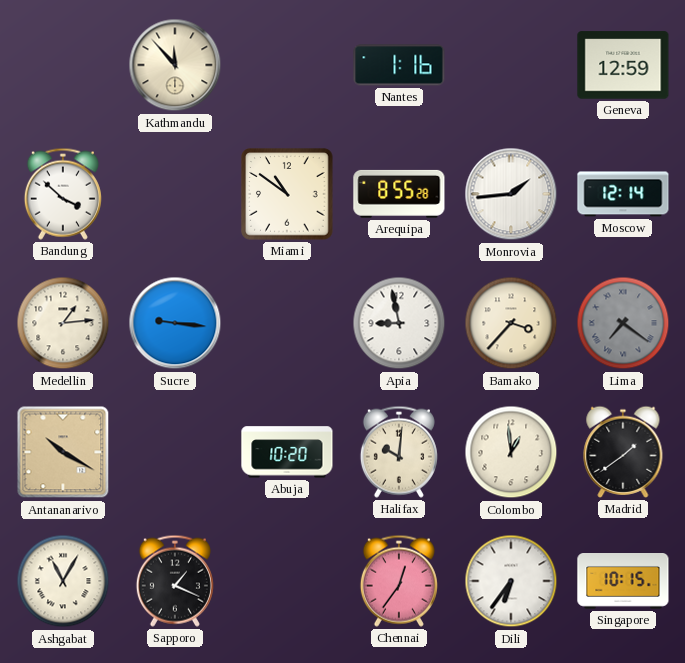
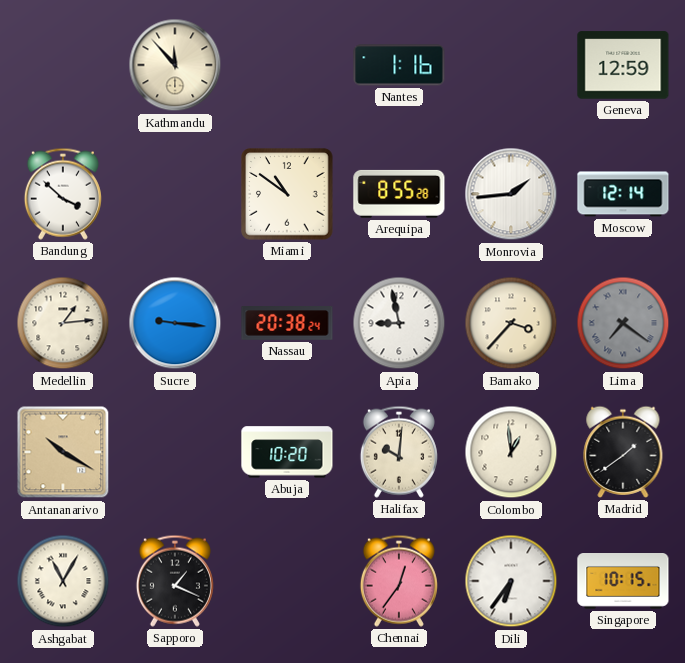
Nassau: none -> 20:38 (287, 323)
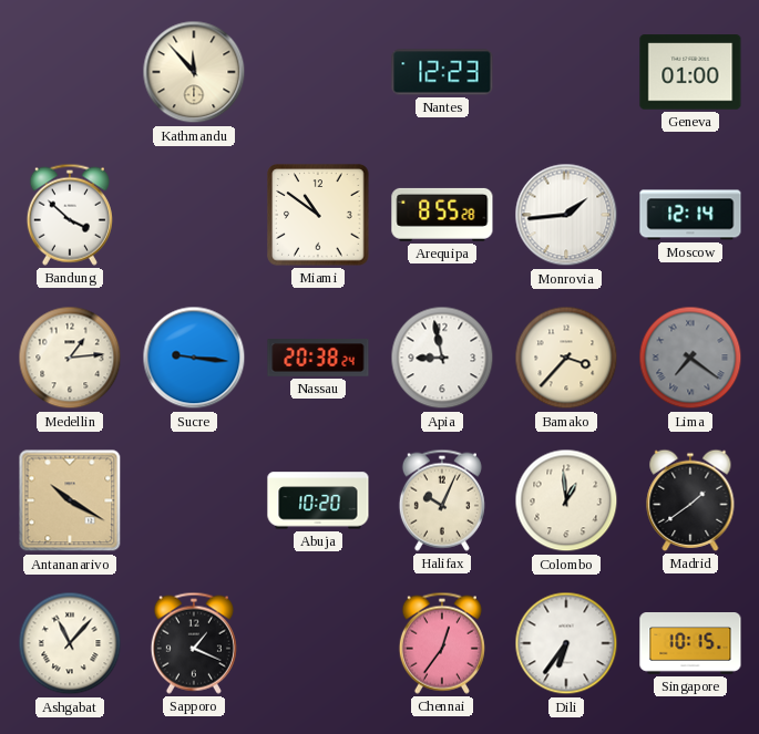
Nantes: 1:16 -> 12:23 (442, 72)
Geneva: 12:59 -> 01:00 (690, 72)
Halifax: 10:01 -> 10:04 (442, 500)
Ashgabat: 11:05 -> 11:07 (70, 643)
